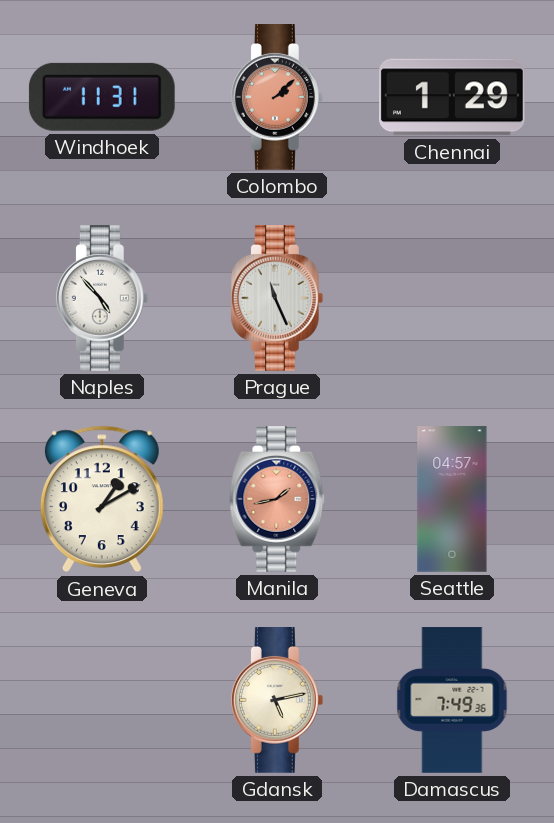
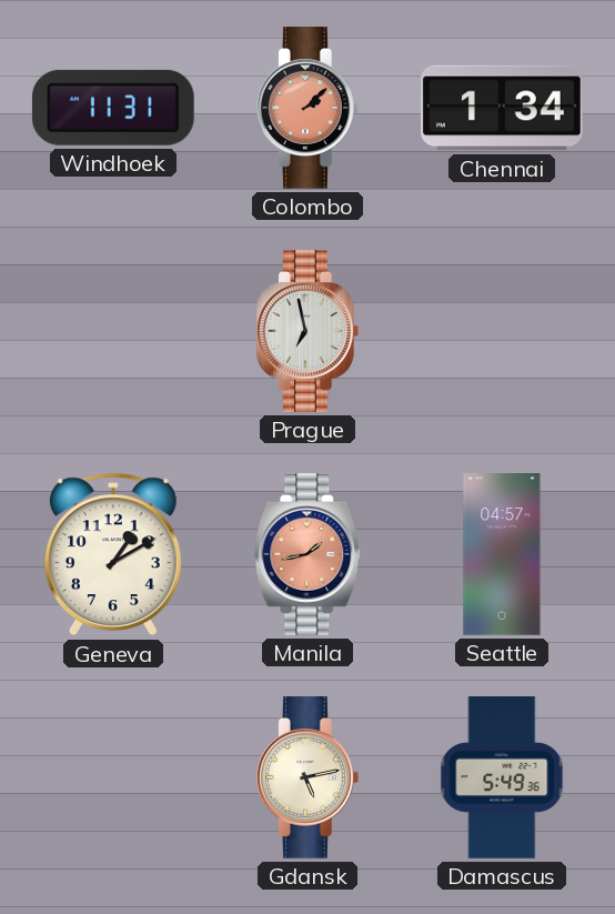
Chennai: 1:29 -> 1:34 (502, 108)
Naples: 4:53 -> none (102, 299)
Prague: 11:26 -> 6:58 (307, 332)
Damascus: 7:49 -> 5:49 (502, 777)
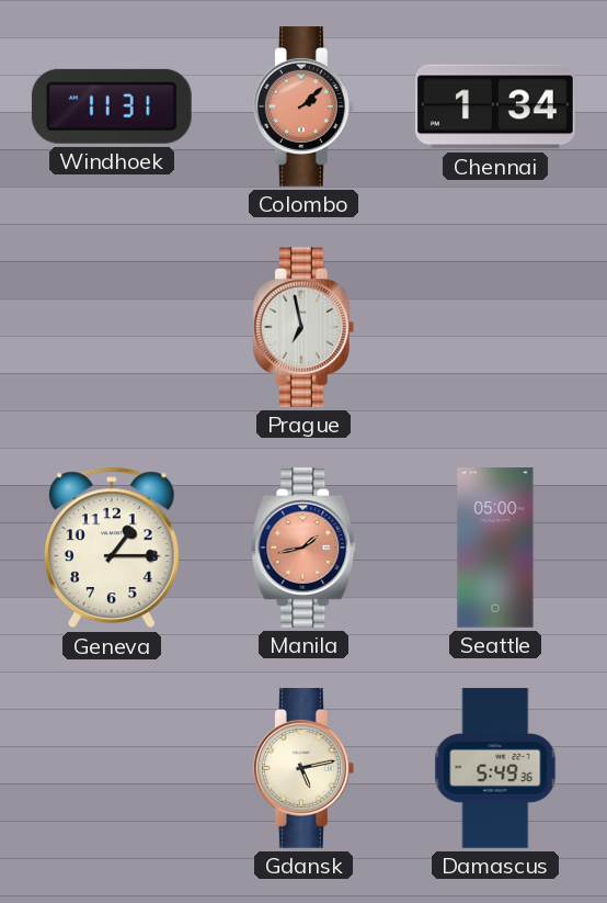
Geneva: 1:10 -> 1:15 (112, 548)
Seattle: 04:57 -> 05:00 (495, 548)
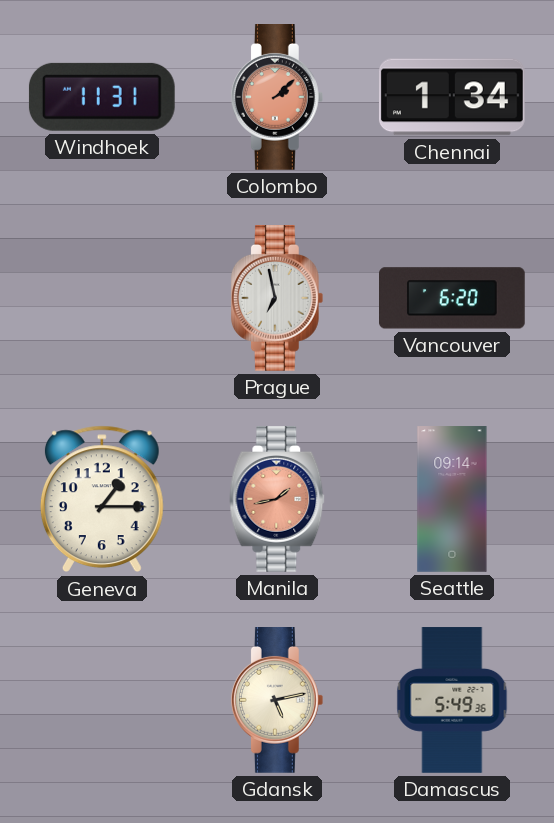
Vancouver: none -> 6:20 (453, 298)
Seattle: 05:00 -> 09:14 (452, 499)
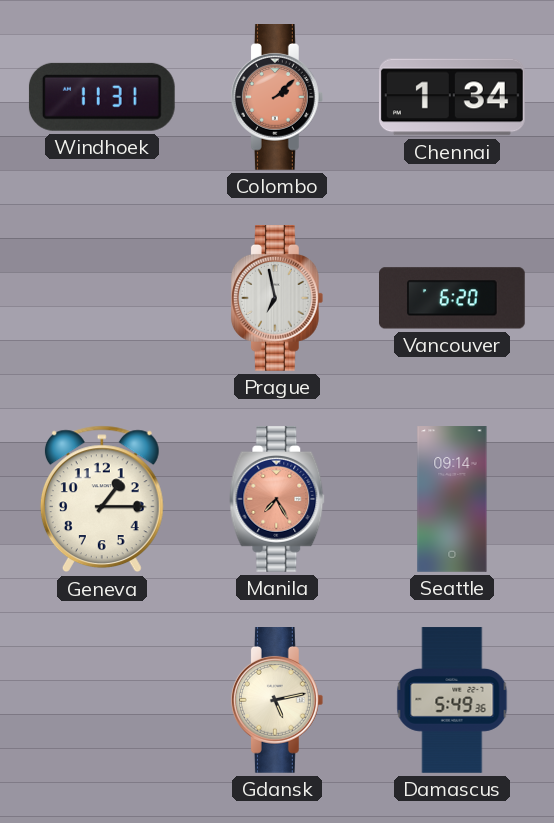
Manila: 1:43 -> 7:25 (277, 500)
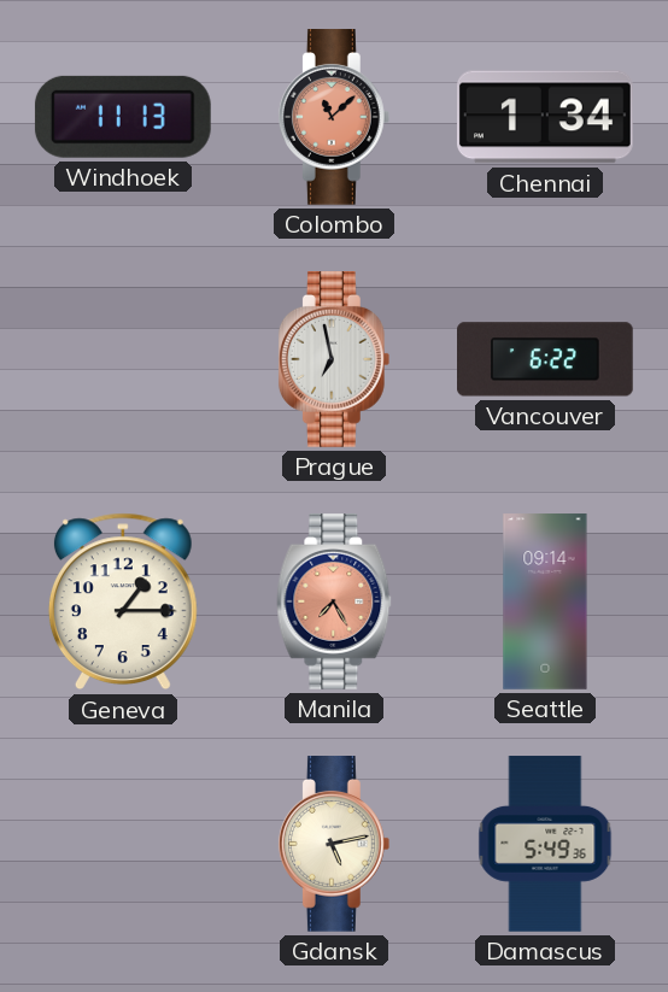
Windhoek: 11:31 -> 11:13 (123, 117)
Colombo: 2:08 -> 11:08 (334, 118)
Vancouver: 6:20 -> 6:22 (546, 359)
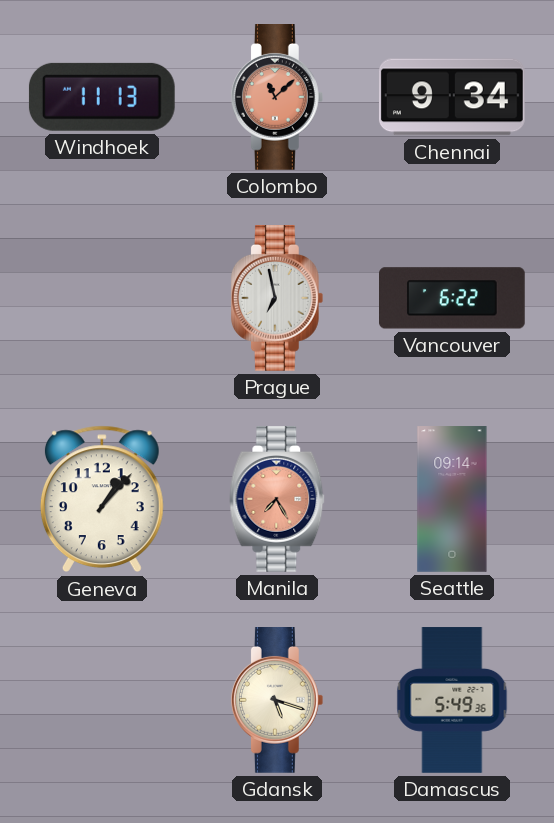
Chennai: 1:34 -> 9:34 (452, 97)
Geneva: 1:15 -> 1:07 (102, 499)
Gdansk: 5:13 -> 5:18 (277, 701)
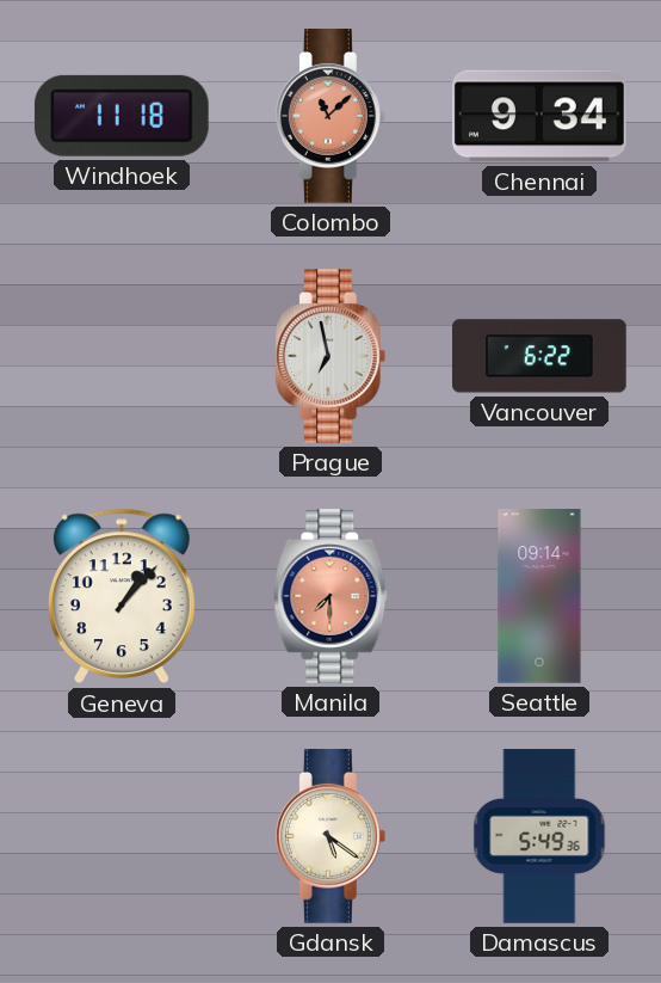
Windhoek: 11:13 -> 11:18 (122, 116)
Manila: 7:25 -> 7:30 (330, 597)
Gdansk: 5:18 -> 5:21 (330, 837)
